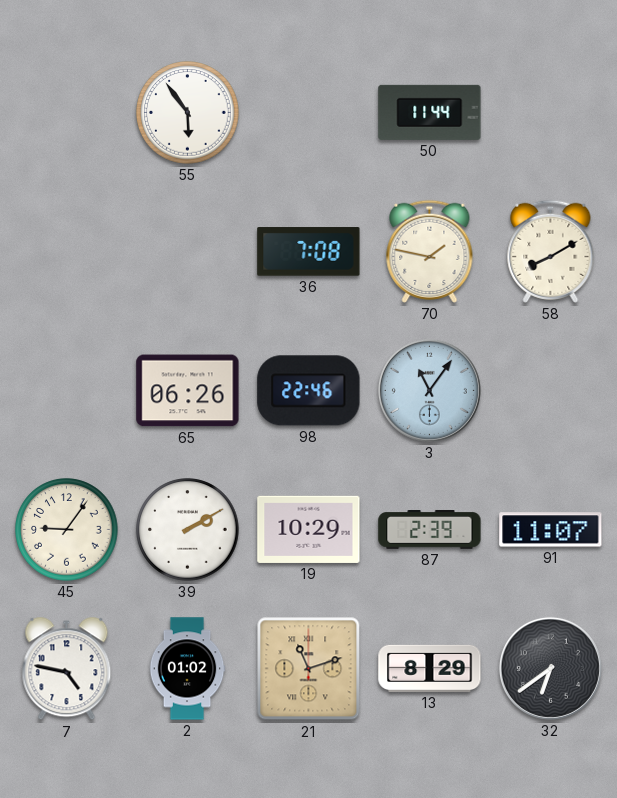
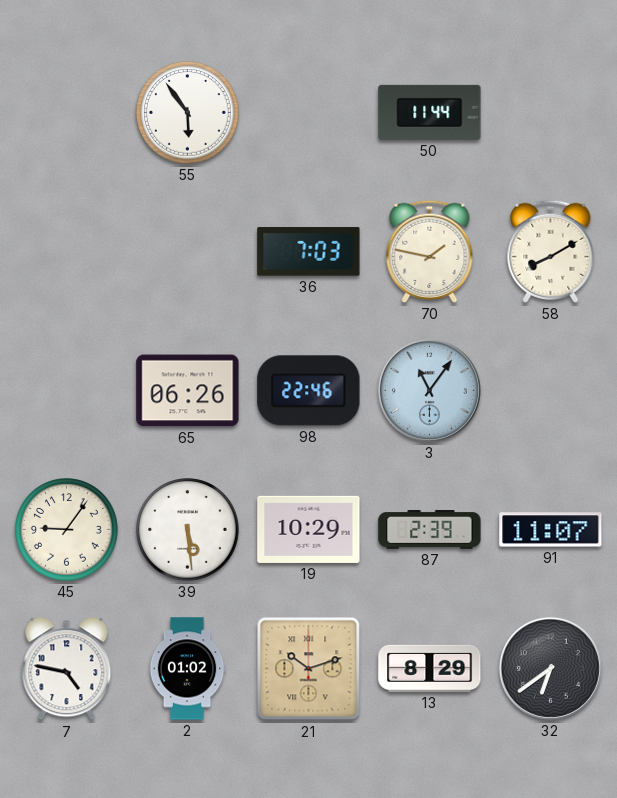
36: 7:08 -> 7:03 (309, 252)
39: 2:10 -> 5:29 (188, 530)
21: 11:12 -> 10:12 (309, 669)
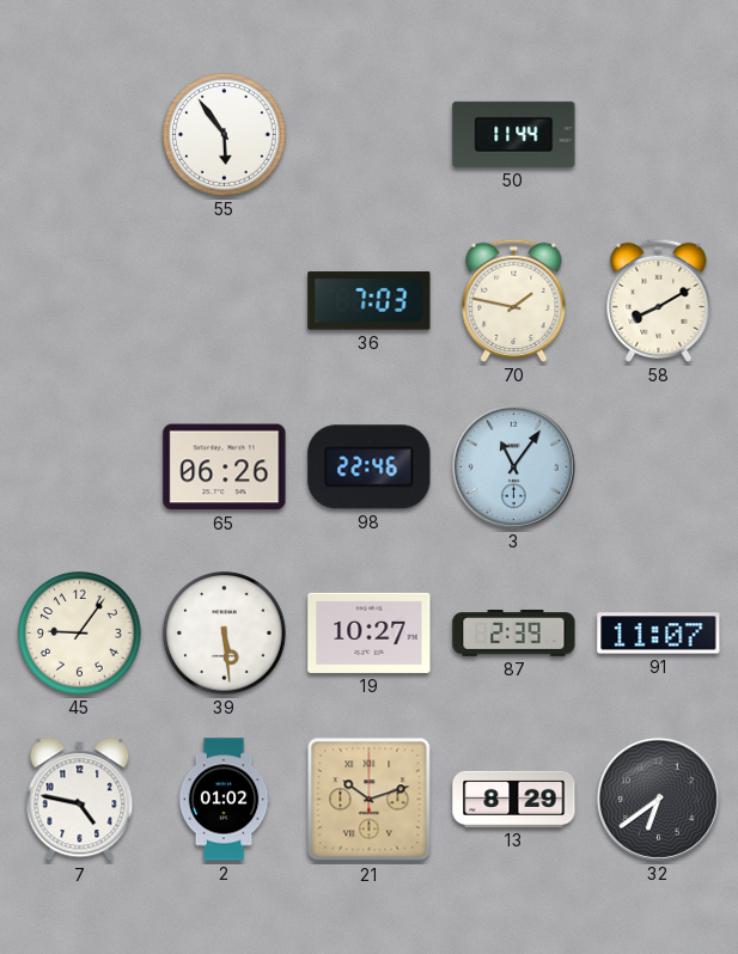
19: 10:29 -> 10:27 (370, 632)
